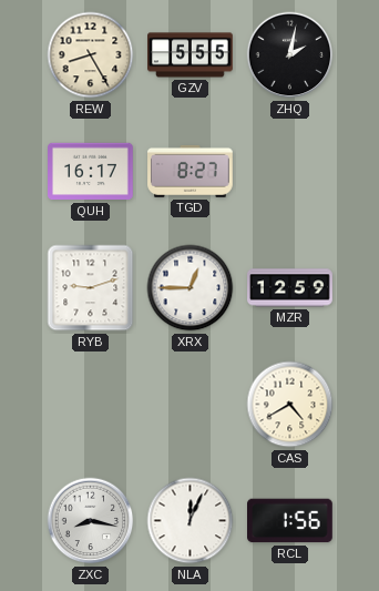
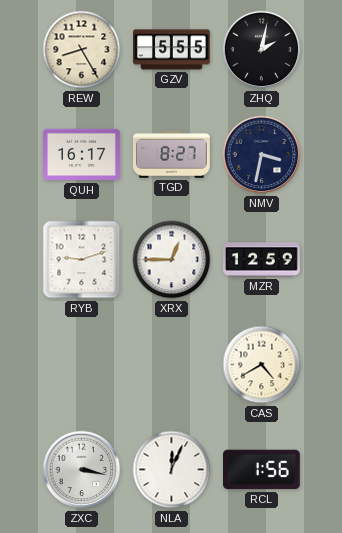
NMV: none -> 3:32 (262, 155)
ZXC: 8:17 -> 3:17 (82, 470)
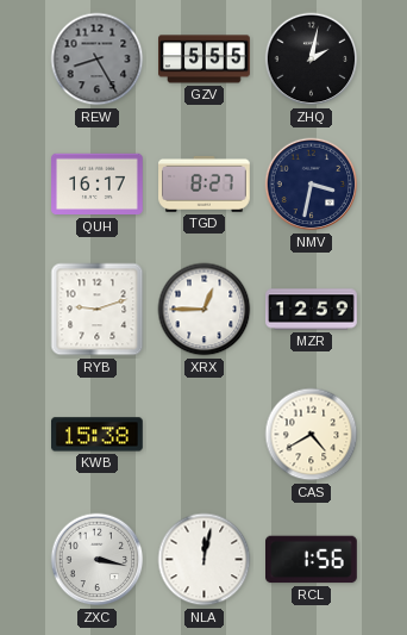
REW dial: cream -> grey (98, 60)
KWB: none -> 15:38 (98, 435)
NLA: 12:04 -> 12:02 (205, 560)
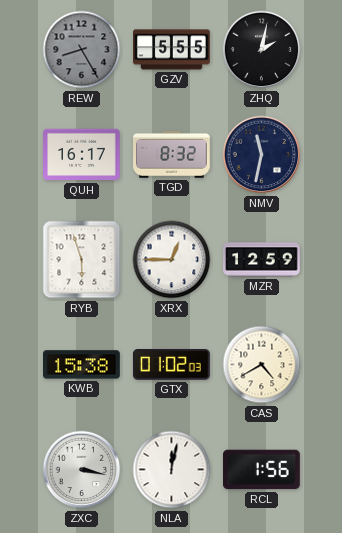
TGD: 8:27 -> 8:32 (172, 154)
NMV: 3:32 -> 11:32 (262, 155)
RYB: 9:12 -> 5:57 (82, 260)
GTX: none -> 01:02 (172, 365)
